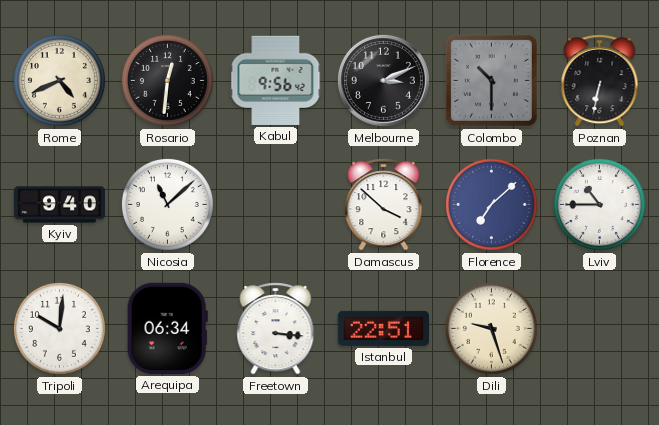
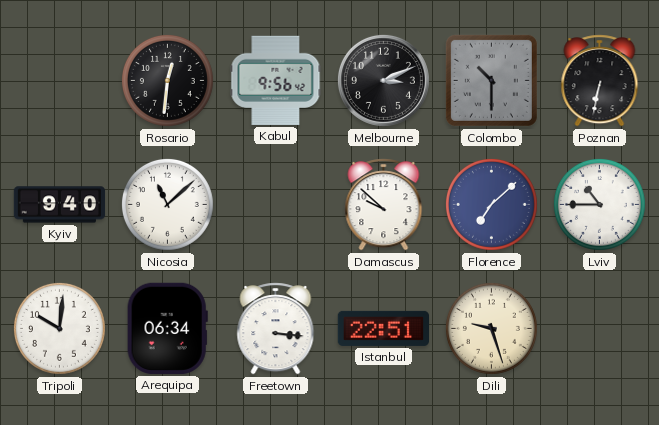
Rome: 4:41 -> none (59, 80)
Damascus: 3:52 -> 9:52 (384, 205)
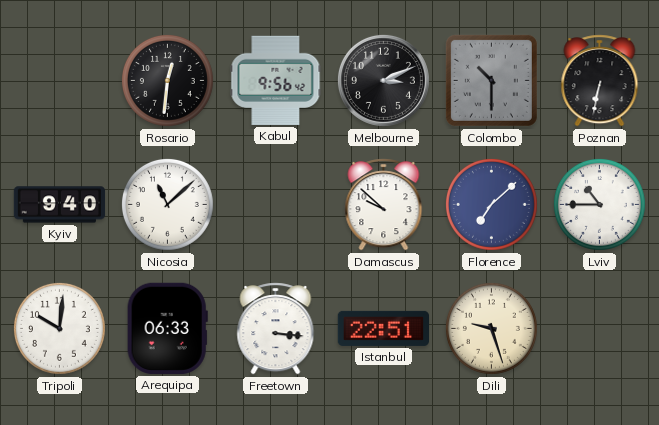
Arequipa: 06:34 -> 06:33 (167, 328)
